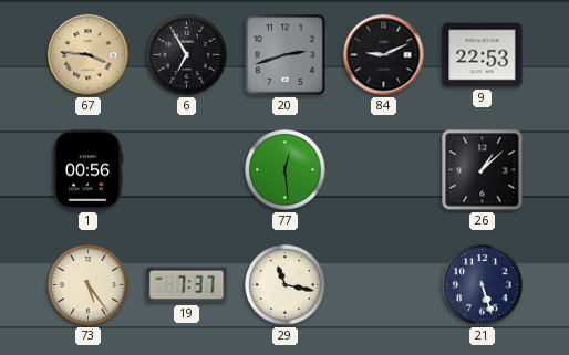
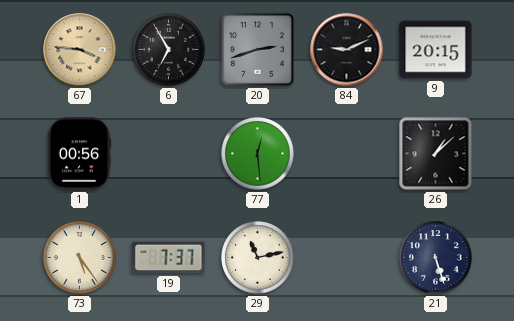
9: 22:53 -> 20:15 (436, 50)
29: 11:17 -> 11:13 (258, 258)
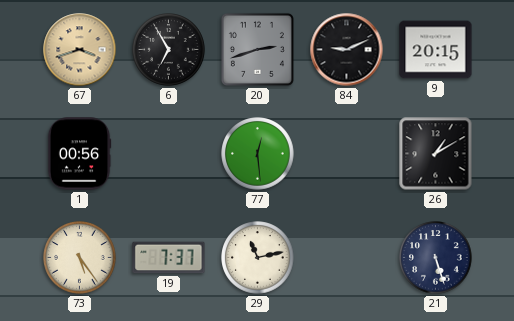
67: 3:46 -> 3:42 (80, 50)
26: 1:08 -> 1:10 (436, 154)
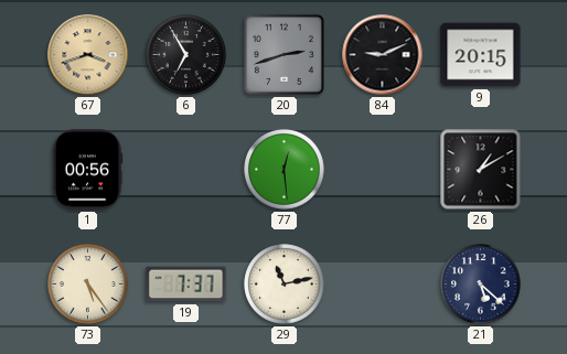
21: 5:27 -> 5:22 (481, 285)
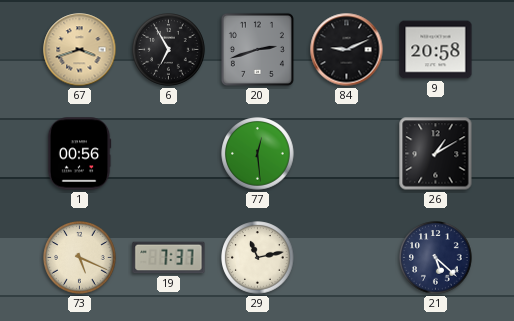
9: 20:15 -> 20:58 (436, 50)
73: 5:24 -> 5:19 (80, 258)
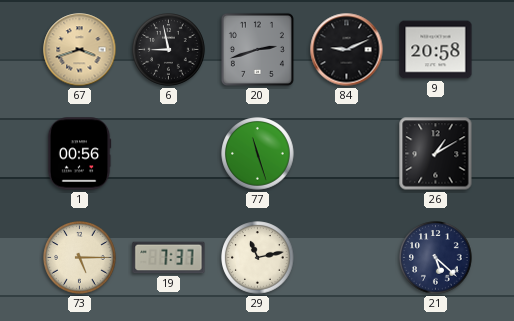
6: 6:55 -> 8:58 (169, 50)
77: 12:29 -> 11:27 (258, 154)
73: 5:19 -> 5:15 (80, 258)
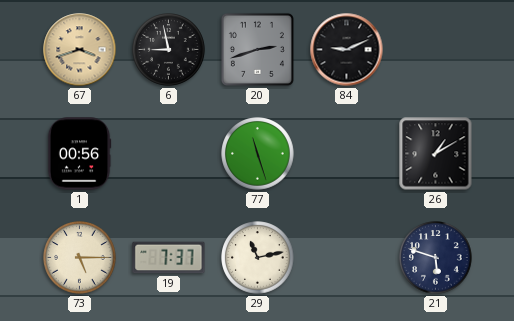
9: 20:58 -> none (436, 50)
21: 5:22 -> 5:48 (436, 258)
